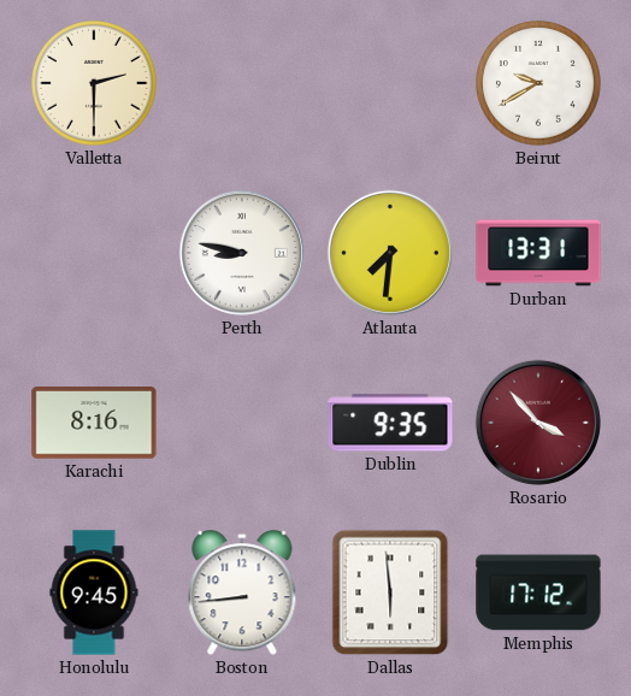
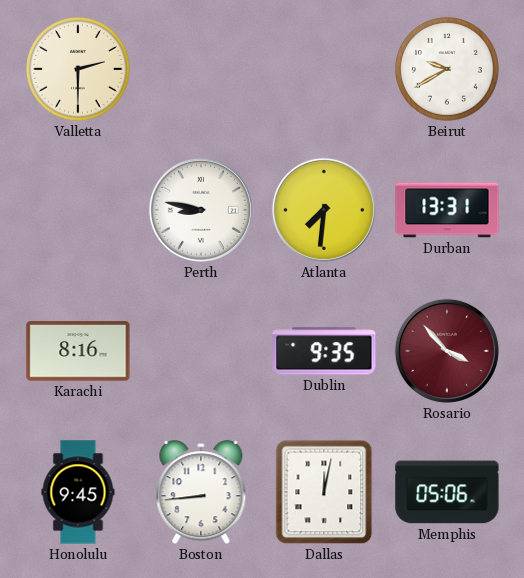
Dallas: 5:59 -> 12:02 (324, 492)
Memphis: 17:12 -> 05:06 (447, 492)
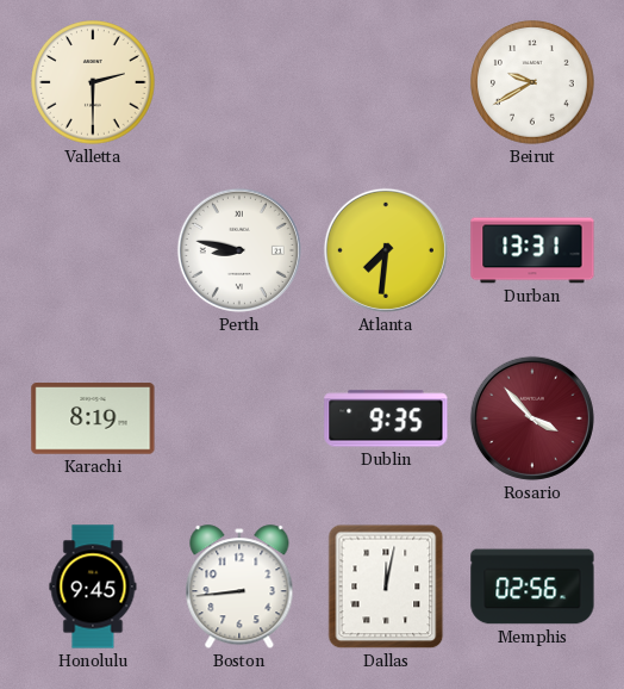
Karachi: 8:16 -> 8:19 (93, 418)
Memphis: 05:06 -> 02:56 (532, 586)
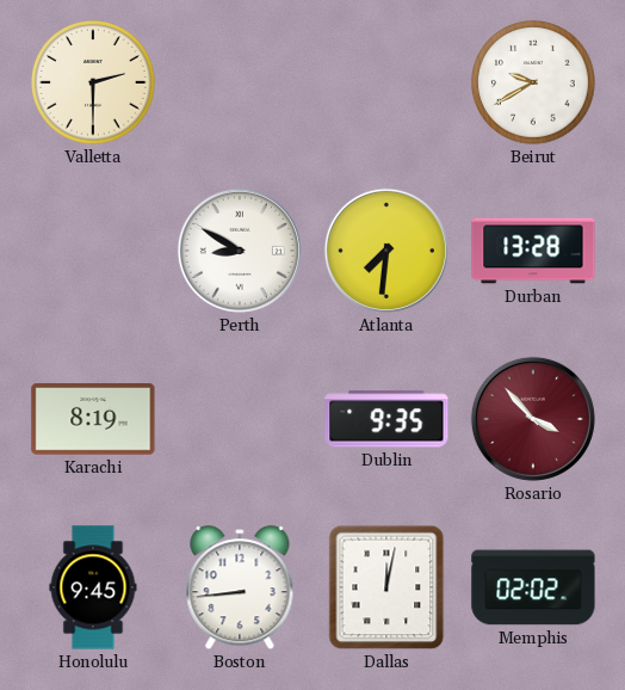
Perth: 8:47 -> 8:50 (240, 251)
Durban: 13:31 -> 13:28 (533, 251)
Memphis: 02:56 -> 02:02 (533, 587)
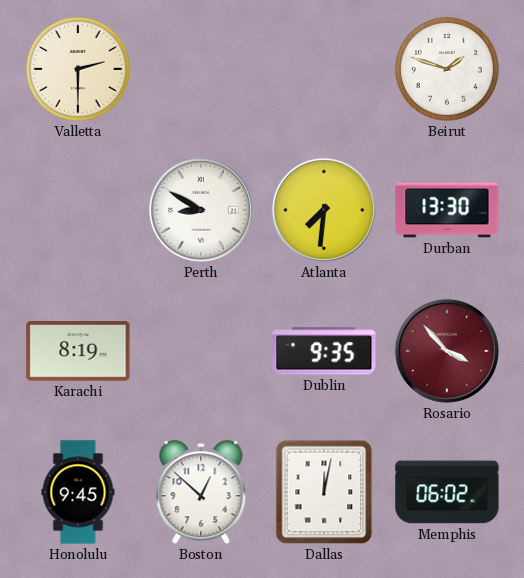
Beirut: 9:40 -> 1:48 (448, 70)
Durban: 13:28 -> 13:30 (447, 210)
Boston: 8:44 -> 12:52 (201, 493)
Memphis: 02:02 -> 06:02 (447, 492)
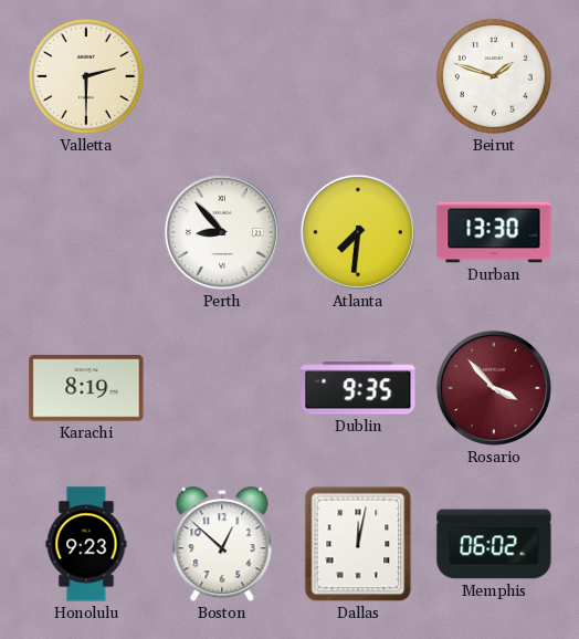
Perth: 8:50 -> 8:53 (222, 232)
Honolulu: 9:45 -> 9:23 (86, 544)
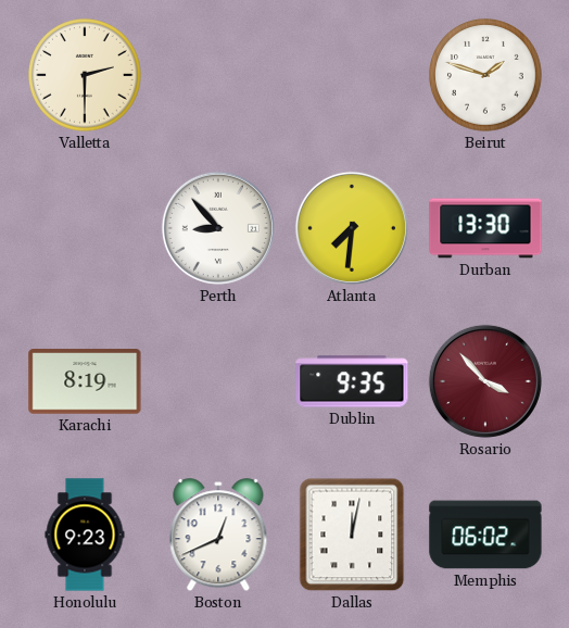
Boston: 12:52 -> 12:41 (218, 536)
